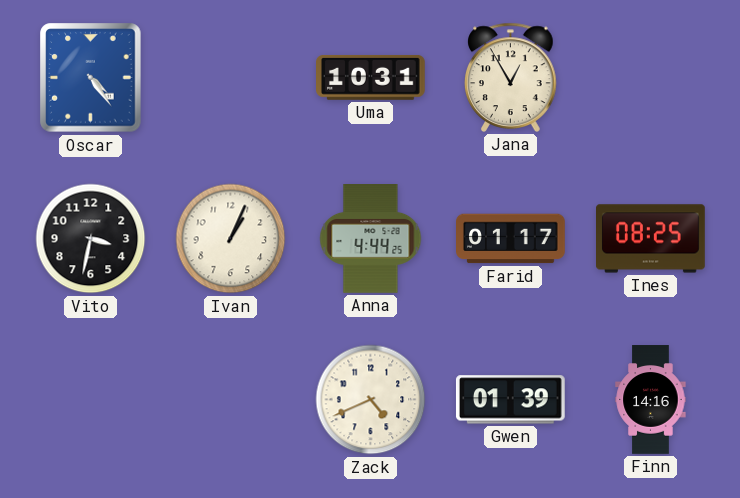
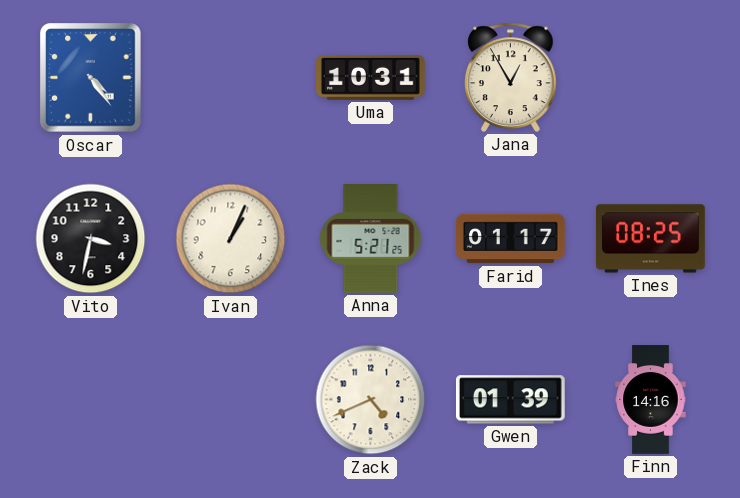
Anna: 4:44 -> 5:21 (371, 239)
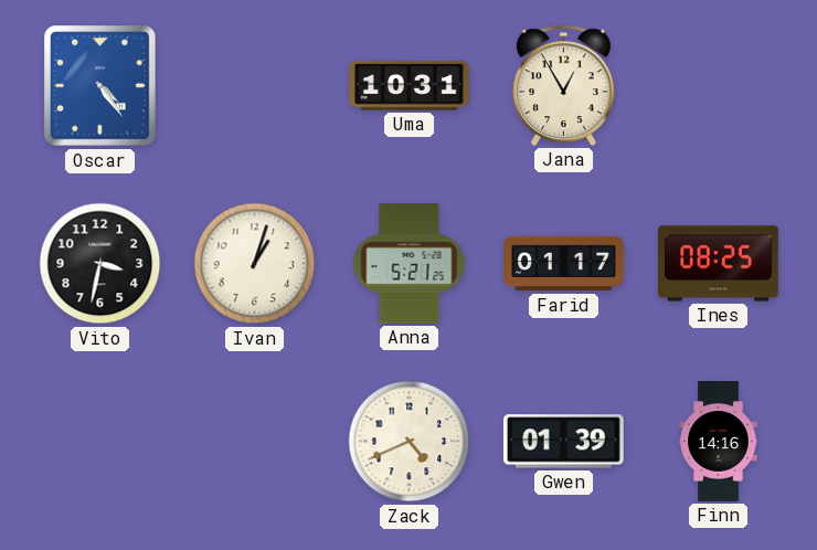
Ivan: 1:04 -> 1:03 (255, 264)
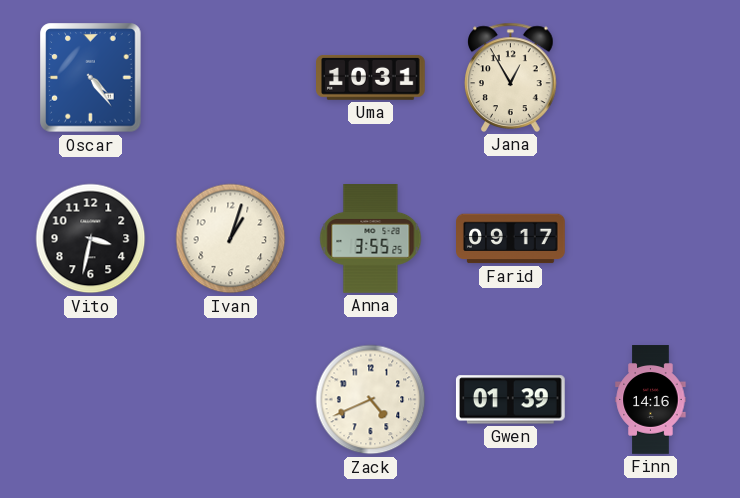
Anna: 5:21 -> 3:55 (371, 239)
Farid: 01:17 -> 09:17 (511, 239)
Ines: 08:25 -> none (719, 264)
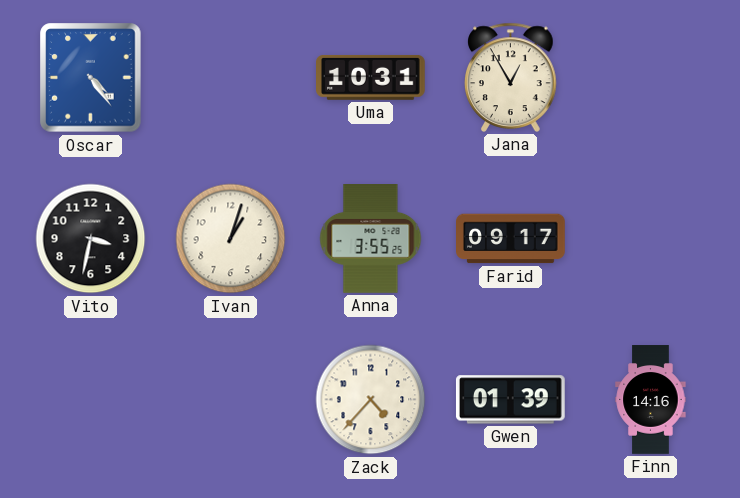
Zack: 4:41 -> 4:37 (371, 400)
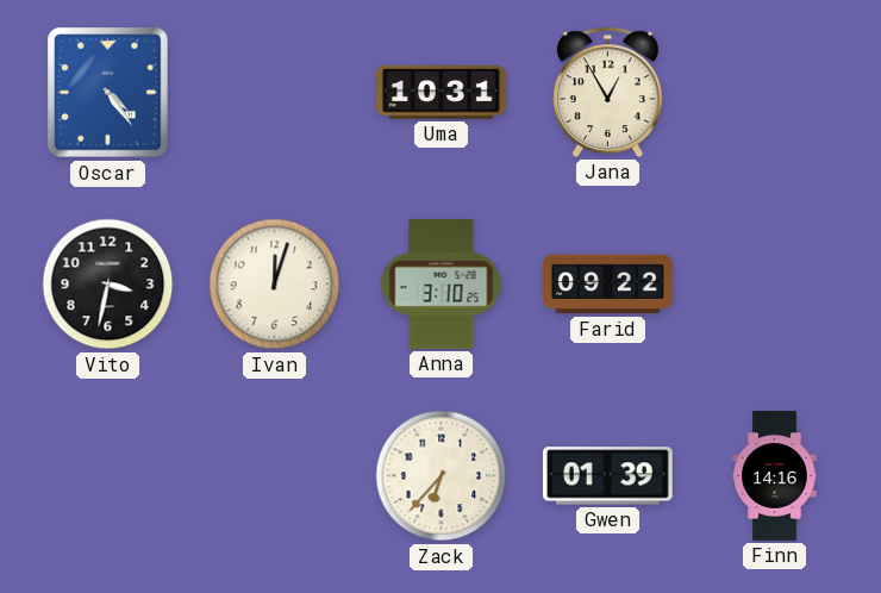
Ivan: 1:03 -> 12:03 (275, 285)
Anna: 3:55 -> 3:10 (442, 285)
Farid: 09:17 -> 09:22 (608, 285)
Zack: 4:37 -> 6:37 (442, 476)
